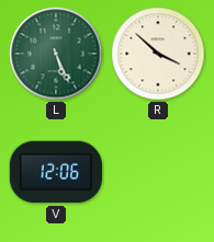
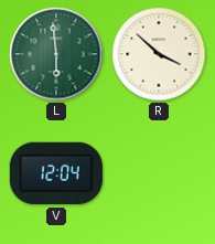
L: 5:26 -> 5:59 (56, 54)
V: 12:06 -> 12:04 (56, 173)
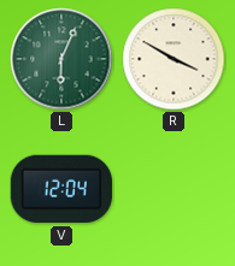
L: 5:59 -> 6:04 (61, 59)
R: 3:52 -> 3:50 (174, 59)
